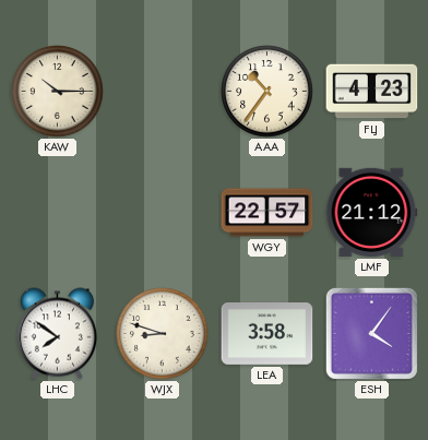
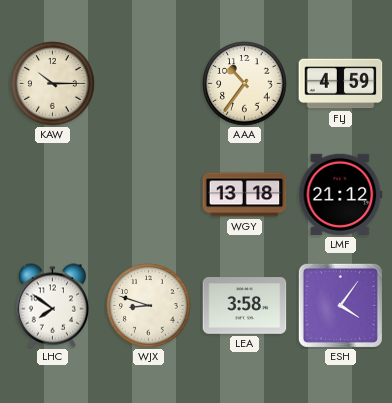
FLJ: 4:23 -> 4:59 (341, 84)
WGY: 22:57 -> 13:18 (245, 195)
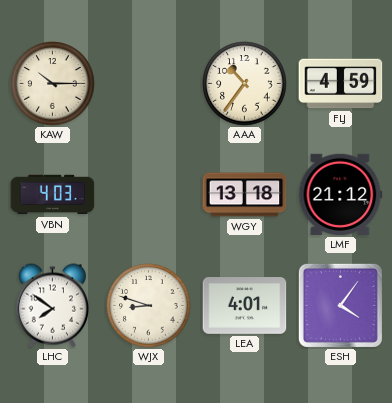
VBN: none -> 4:03 (53, 195)
LEA: 3:58 -> 4:01 (245, 306)
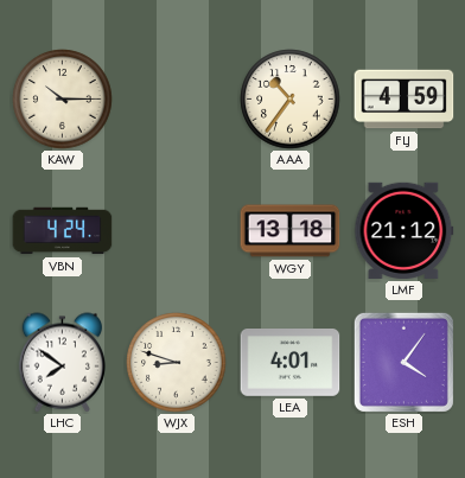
VBN: 4:03 -> 4:24 (63, 231)
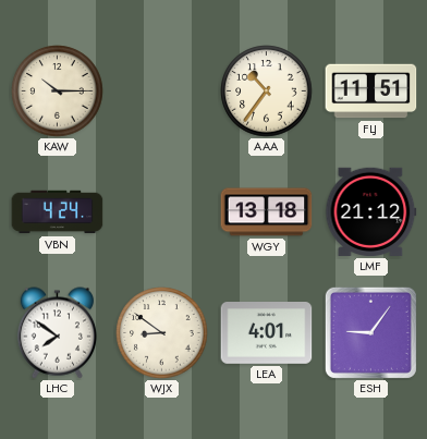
FLJ: 4:59 -> 11:51 (371, 92)
WJX: 8:48 -> 8:51 (162, 333)
ESH: 4:06 -> 9:06 (370, 332)
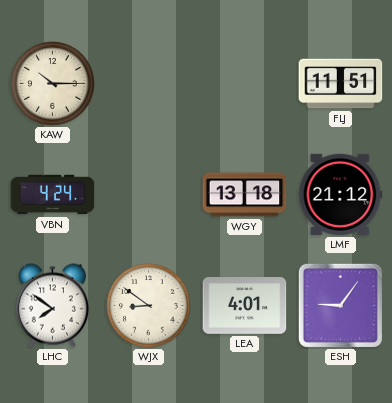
AAA: 10:36 -> none (267, 92)
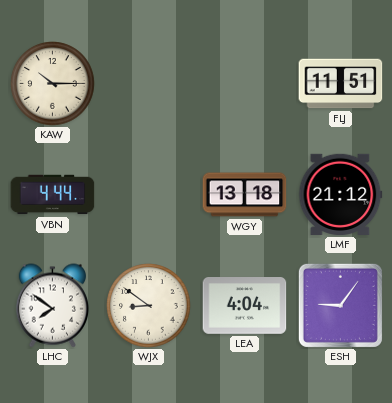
VBN: 4:24 -> 4:44 (53, 195)
LEA: 4:01 -> 4:04 (245, 306)
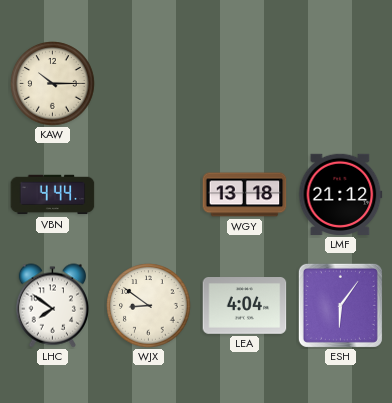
FLJ: 11:51 -> none (341, 84)
ESH: 9:06 -> 6:06 (340, 305)
